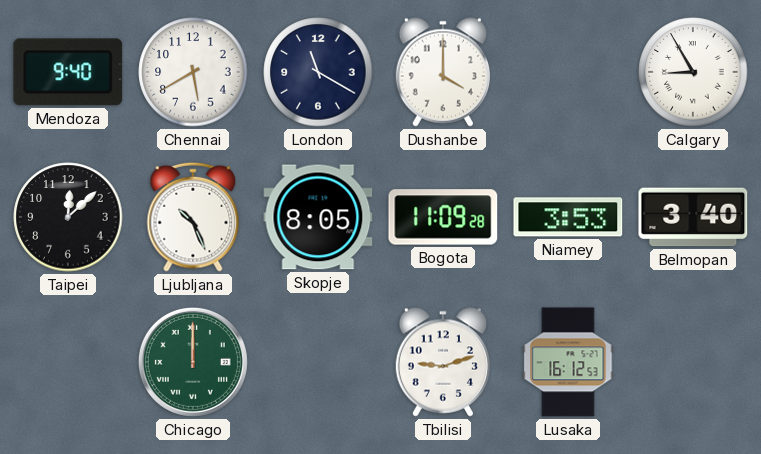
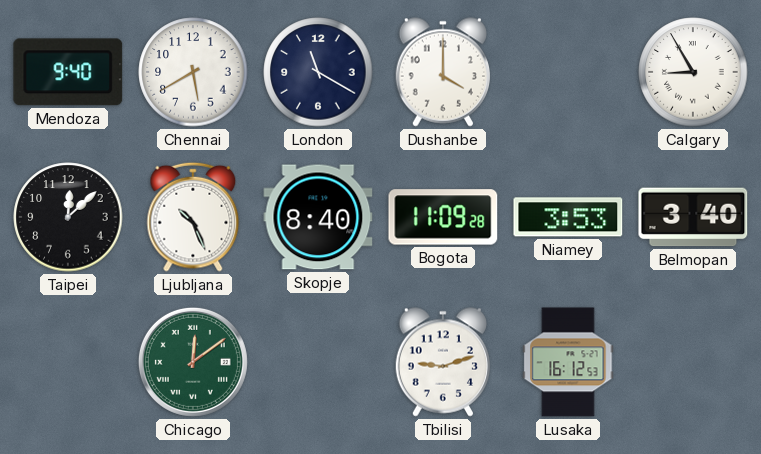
Skopje: 8:05 -> 8:40 (318, 217)
Chicago: 12:00 -> 12:09 (193, 362)
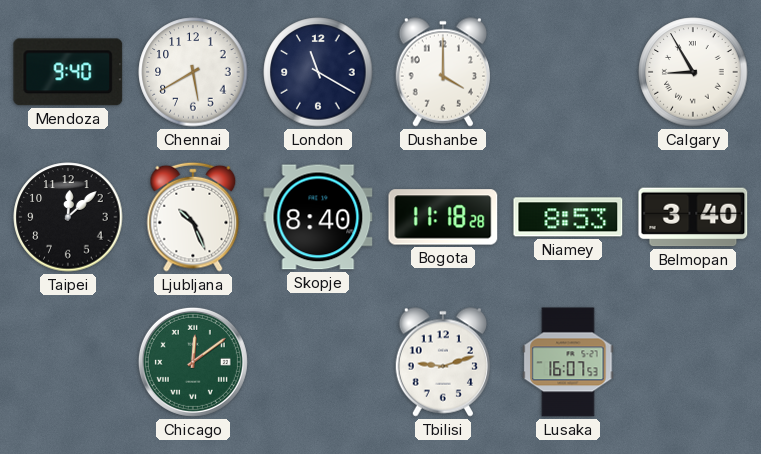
Bogota: 11:09 -> 11:18 (443, 217)
Niamey: 3:53 -> 8:53 (568, 217)
Lusaka: 16:12 -> 16:07 (568, 362)
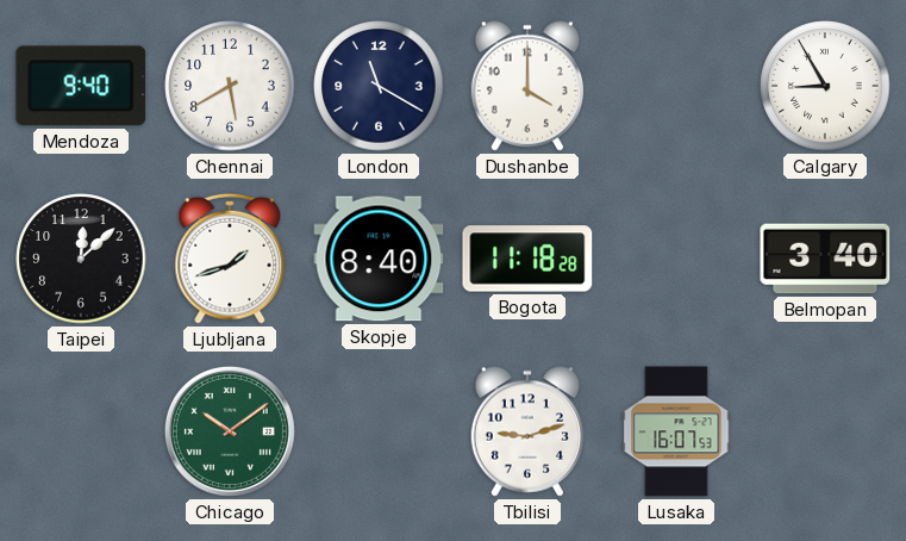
Ljubljana: 10:26 -> 1:42 (230, 259)
Niamey: 8:53 -> none (568, 217)
Chicago: 12:09 -> 10:09 (230, 431)
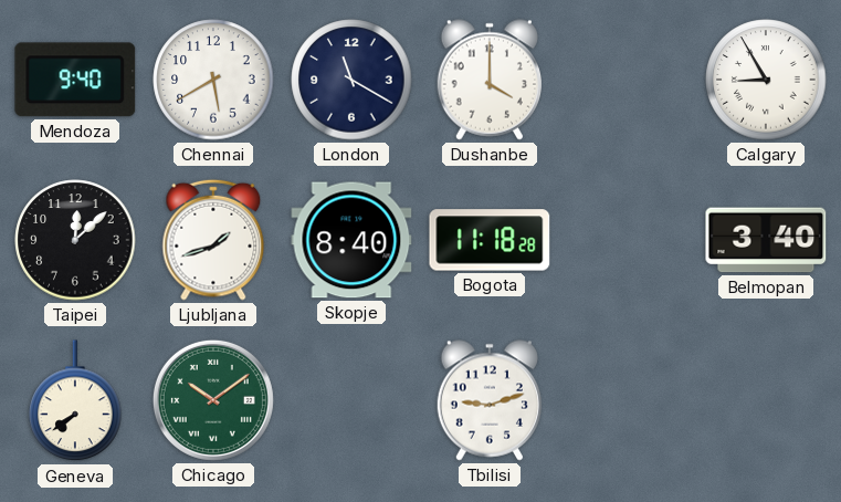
Geneva: none -> 7:39 (75, 401)
Lusaka: 16:07 -> none (676, 431)
